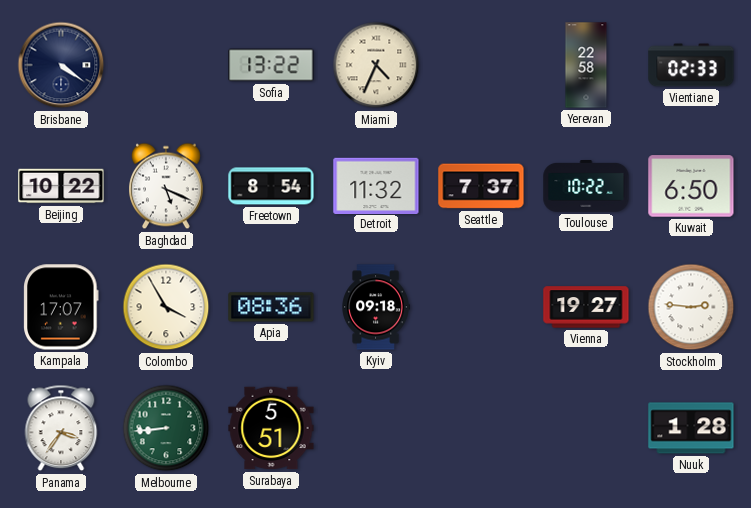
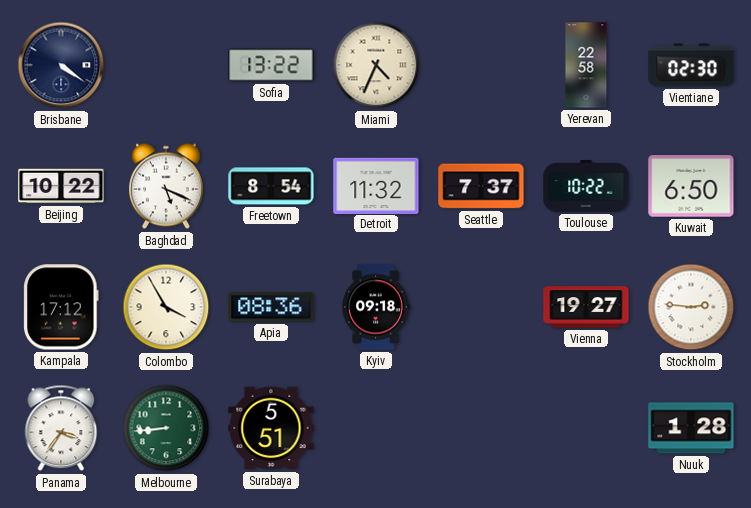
Vientiane: 02:33 -> 02:30 (691, 65)
Kampala: 17:07 -> 17:12 (61, 307)
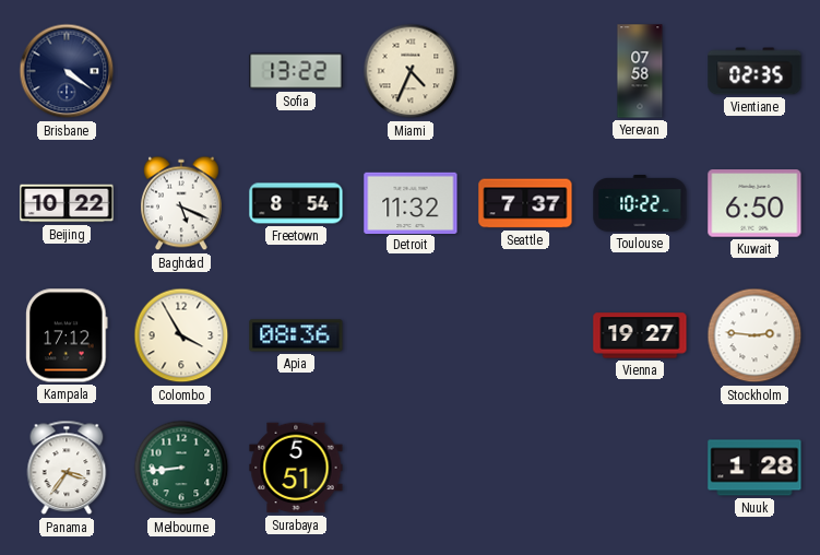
Yerevan: 22:58 -> 07:58 (640, 71)
Vientiane: 02:30 -> 02:35 (754, 71)
Kyiv: 09:18 -> none (375, 307)
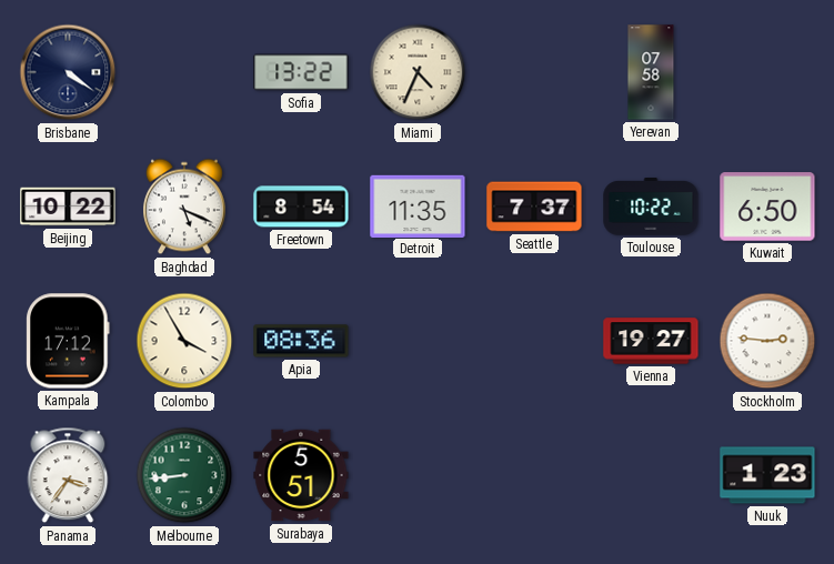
Vientiane: 02:35 -> none (754, 71)
Detroit: 11:32 -> 11:35 (418, 205)
Nuuk: 1:28 -> 1:23 (767, 475)
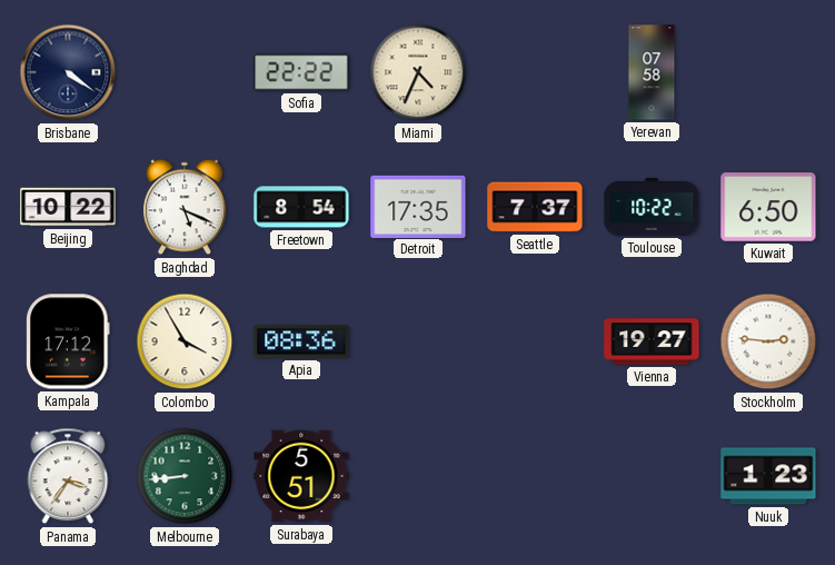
Sofia: 13:22 -> 22:22 (301, 72)
Detroit: 11:35 -> 17:35 (418, 206)
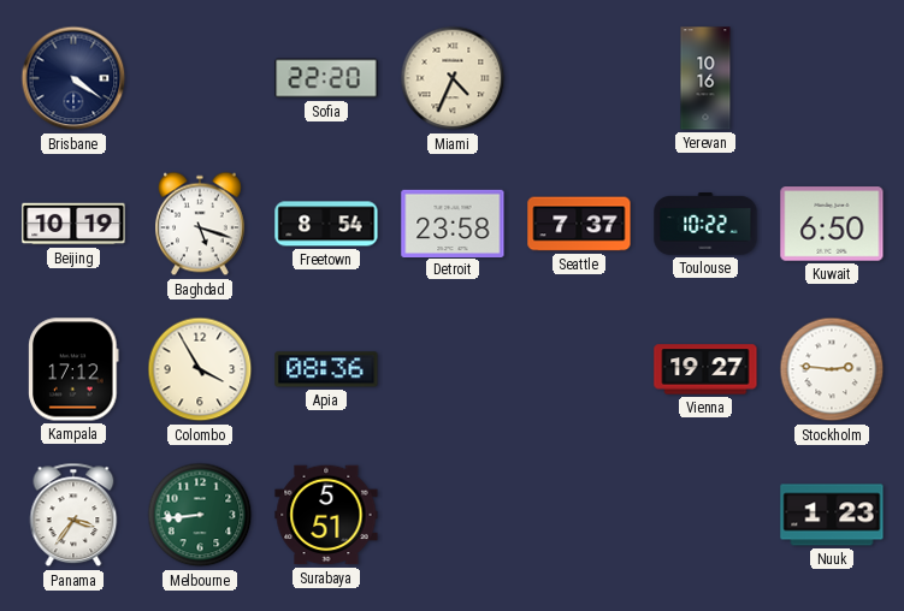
Sofia: 22:22 -> 22:20 (326, 78)
Yerevan: 07:58 -> 10:16 (705, 78)
Beijing: 10:22 -> 10:19 (73, 224)
Baghdad: 5:19 -> 5:18 (201, 224)
Detroit: 17:35 -> 23:58 (453, 223)
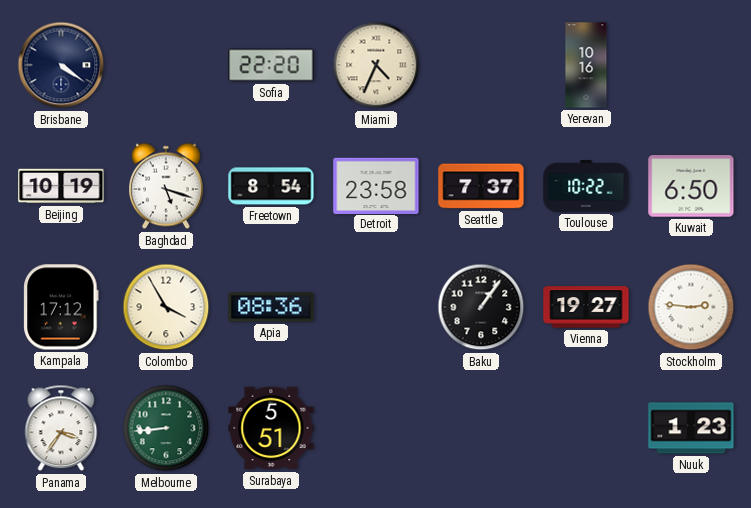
Baku: none -> 1:06 (481, 307)
